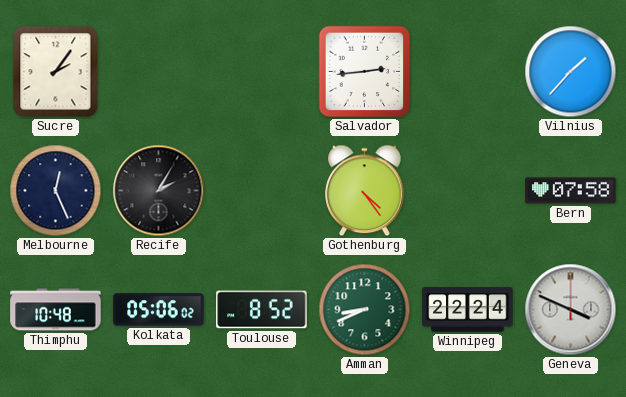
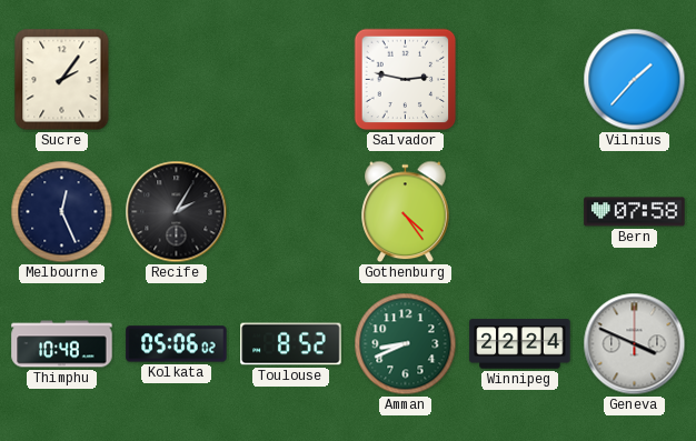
Salvador: 2:44 -> 2:47 (406, 80)
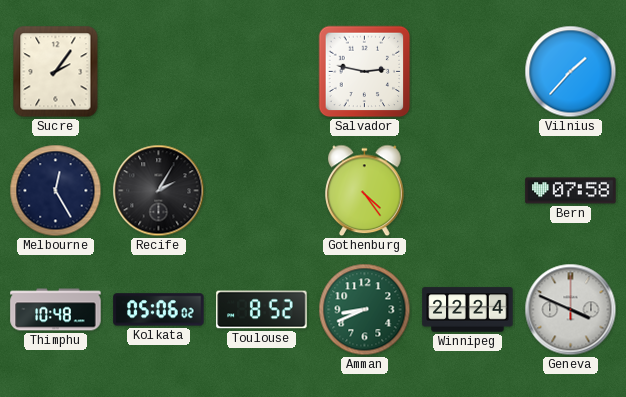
Melbourne: 12:26 -> 12:25 (56, 191)
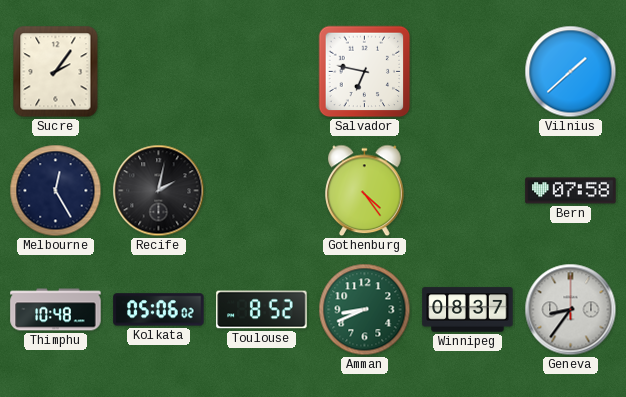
Salvador: 2:47 -> 6:47 (365, 72)
Vilnius: 1:37 -> 1:38 (571, 72)
Recife: 2:05 -> 2:02 (159, 191)
Winnipeg: 22:24 -> 08:37 (468, 310)
Geneva: 3:49 -> 8:36 (571, 310)
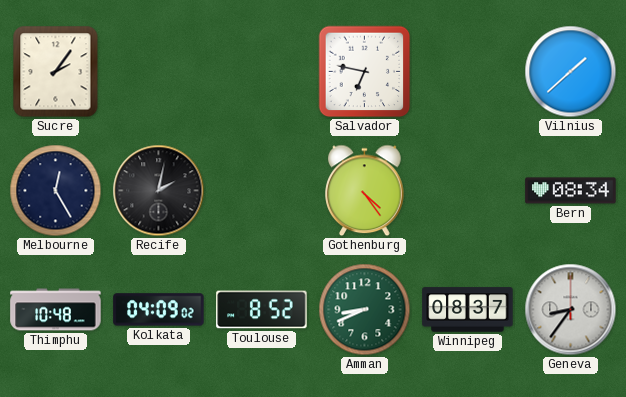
Bern: 07:58 -> 08:34 (571, 191)
Kolkata: 05:06 -> 04:09 (159, 310)
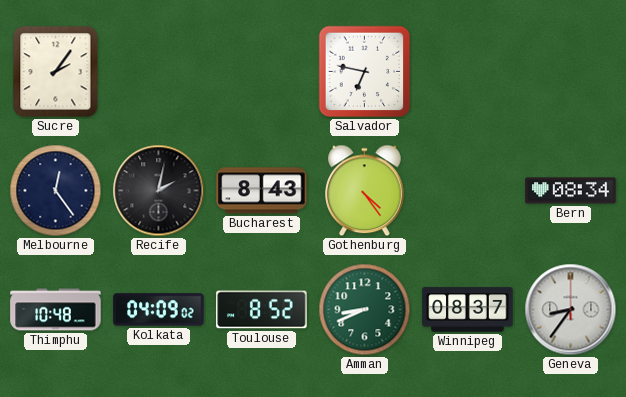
Vilnius: 1:38 -> none (571, 72)
Melbourne: 12:25 -> 12:24 (56, 191)
Bucharest: none -> 8:43 (262, 191)
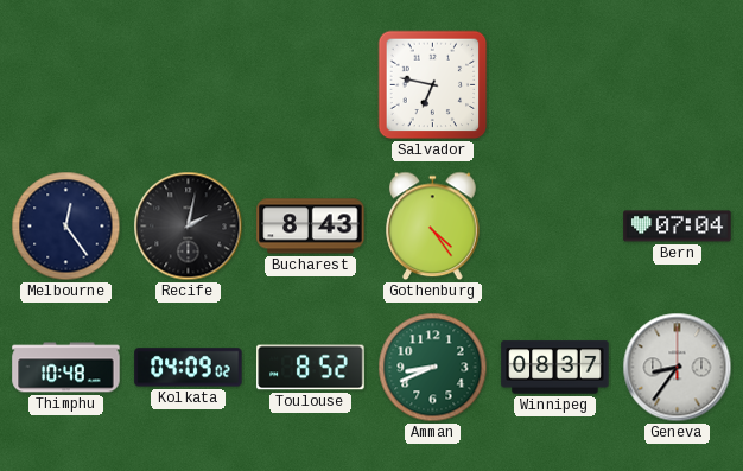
Sucre: 2:06 -> none (56, 72)
Bern: 08:34 -> 07:04 (678, 227)
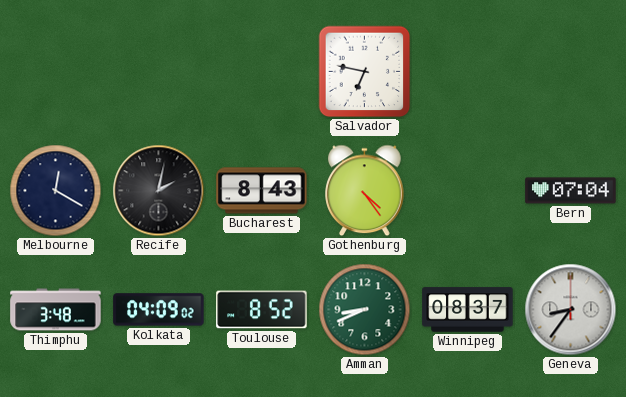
Melbourne: 12:24 -> 12:20 (56, 191)
Thimphu: 10:48 -> 3:48 (56, 310)
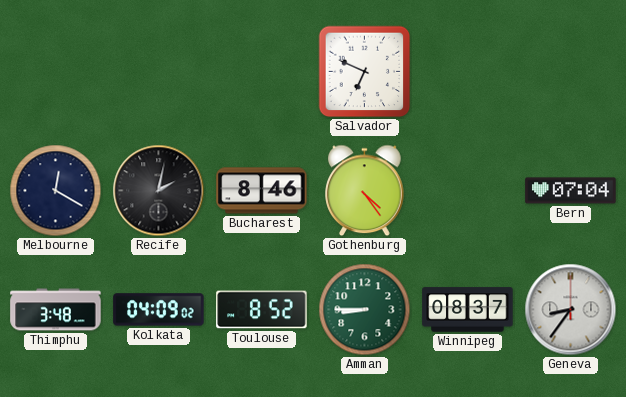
Salvador: 6:47 -> 6:49 (365, 72)
Bucharest: 8:43 -> 8:46 (262, 191)
Amman: 8:41 -> 8:45 (365, 310)
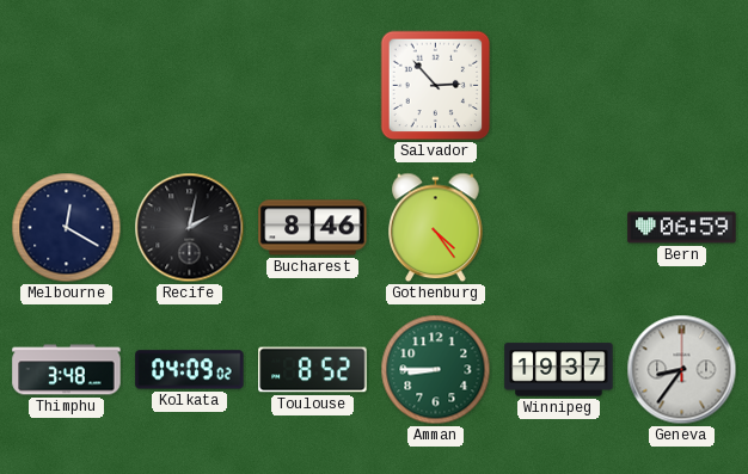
Salvador: 6:49 -> 2:53 (436, 86)
Bern: 07:04 -> 06:59 (682, 228)
Winnipeg: 08:37 -> 19:37 (559, 370)
